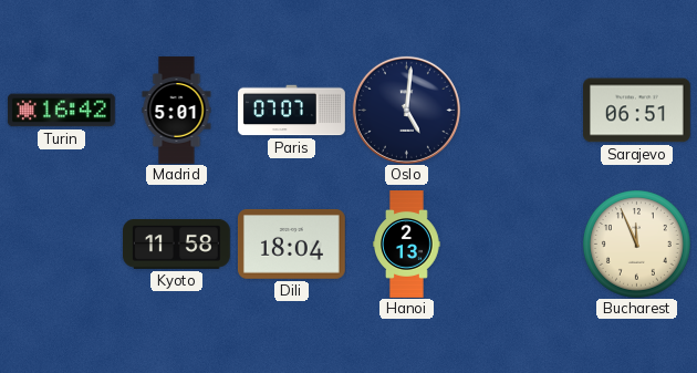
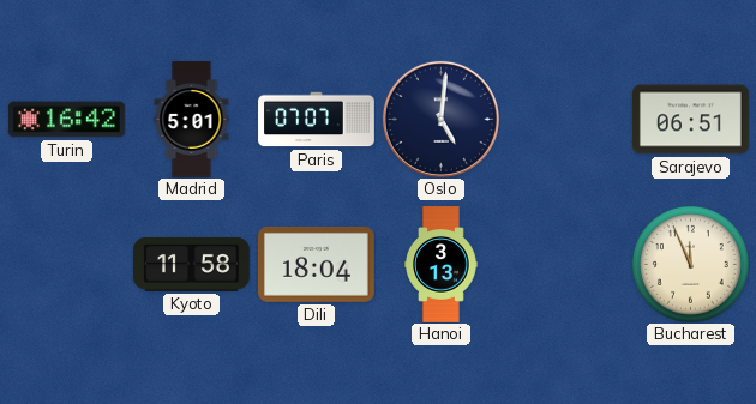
Hanoi: 2:13 -> 3:13 (442, 265)
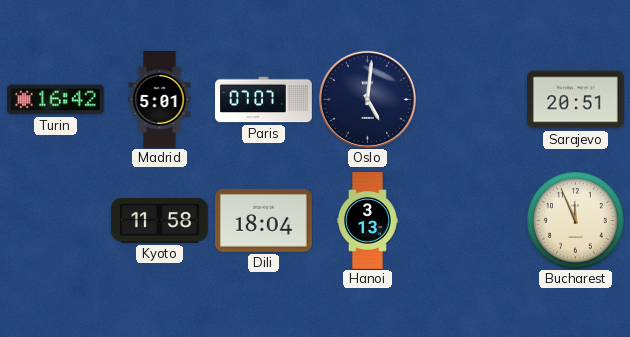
Sarajevo: 06:51 -> 20:51 (576, 100)
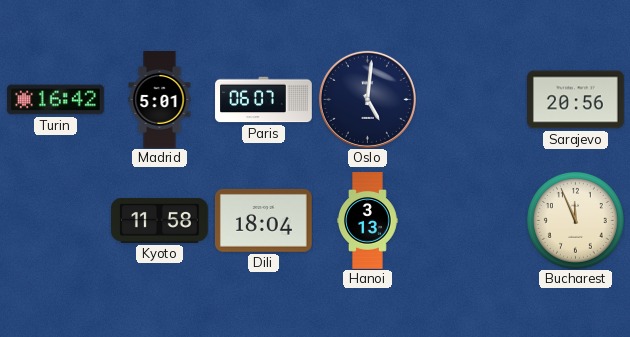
Paris: 07:07 -> 06:07 (264, 100)
Sarajevo: 20:51 -> 20:56 (576, 100)
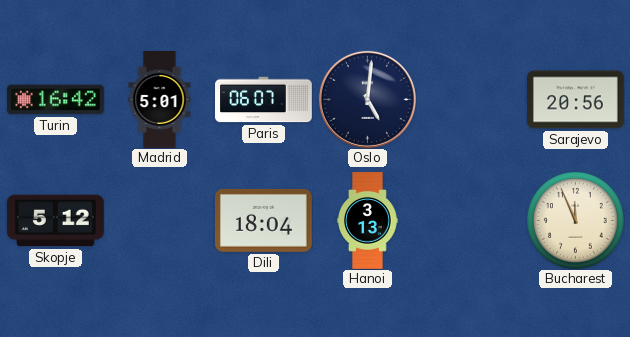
Skopje: none -> 5:12 (55, 221)
Kyoto: 11:58 -> none (160, 220)
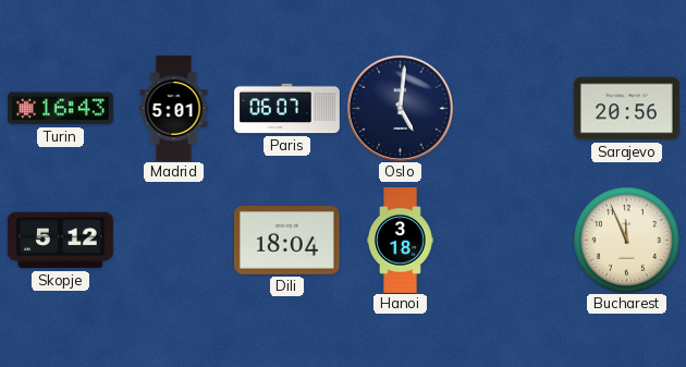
Turin: 16:42 -> 16:43 (61, 109)
Hanoi: 3:13 -> 3:18 (401, 241)
